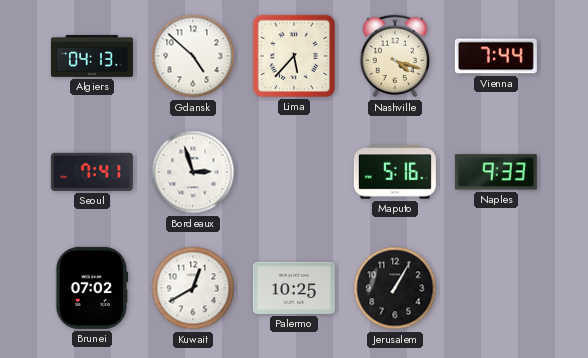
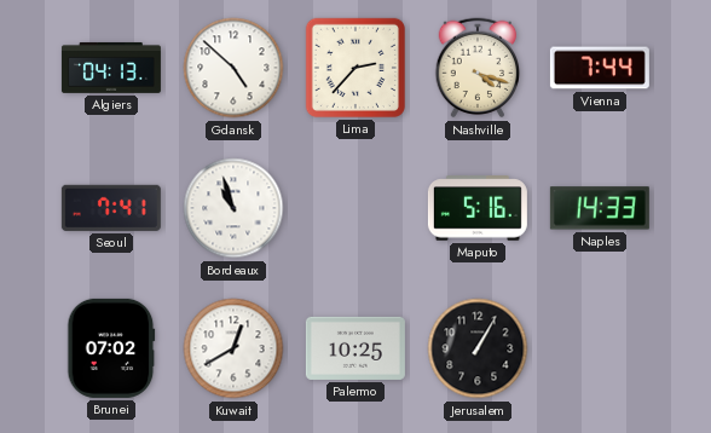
Lima: 5:37 -> 2:37 (355, 68)
Bordeaux: 2:57 -> 10:57 (233, 208)
Naples: 9:33 -> 14:33 (600, 208)
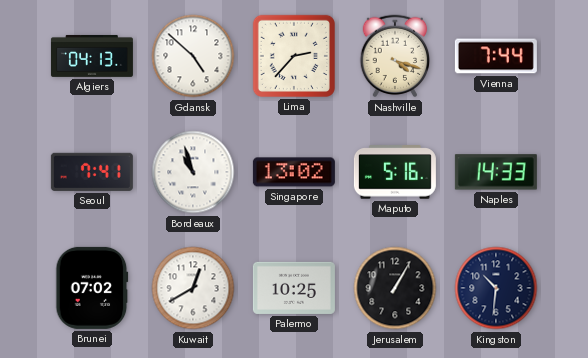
Singapore: none -> 13:02 (294, 172)
Kingston: none -> 10:31 (496, 288)
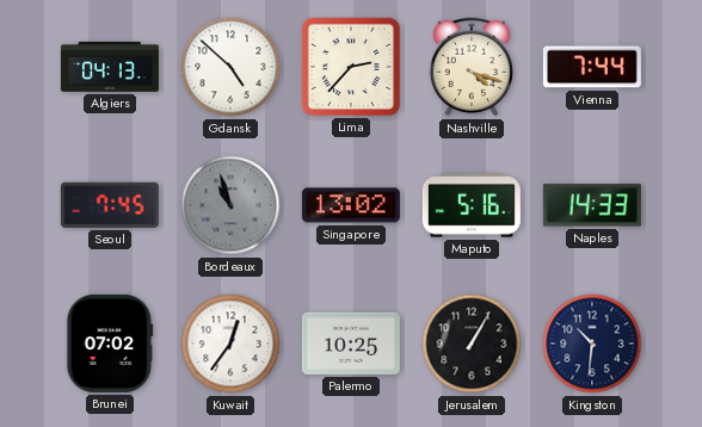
Seoul: 7:41 -> 7:45 (110, 205)
Bordeaux dial: white -> grey (230, 205)
Kuwait: 12:40 -> 12:36 (230, 344)
